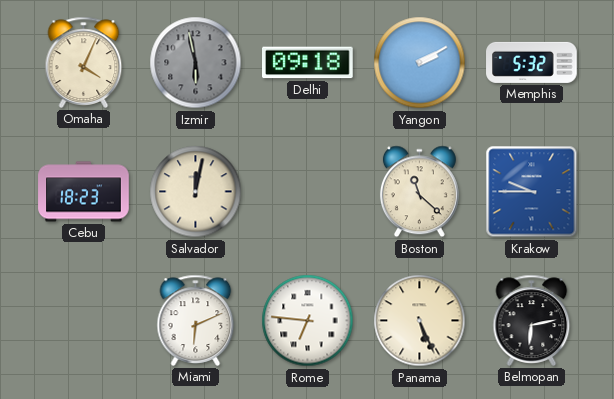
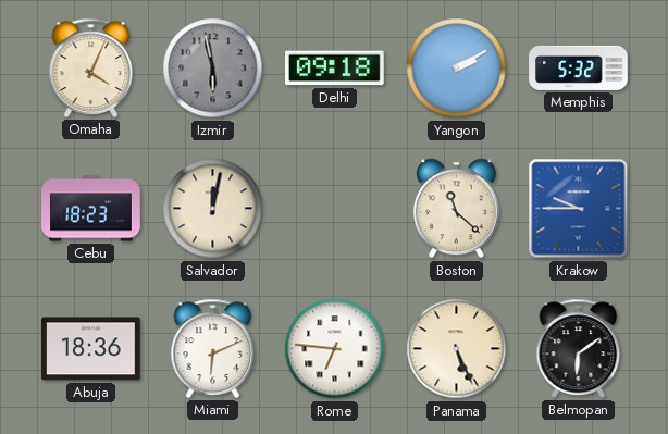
Abuja: none -> 18:36 (91, 349)
Belmopan: 6:13 -> 6:09 (579, 348)
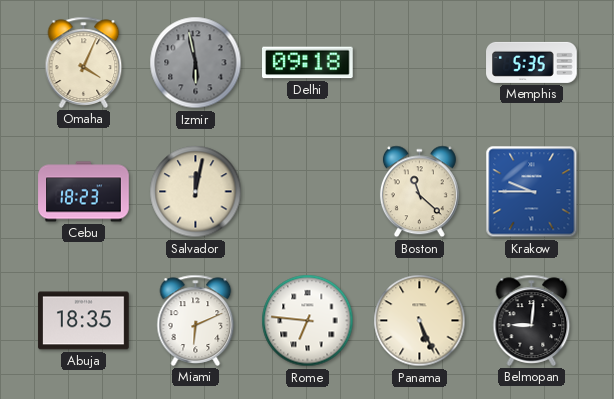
Yangon: 2:10 -> none (457, 69)
Memphis: 5:32 -> 5:35 (532, 62)
Abuja: 18:36 -> 18:35 (84, 321)
Belmopan: 6:09 -> 9:01 (532, 320)
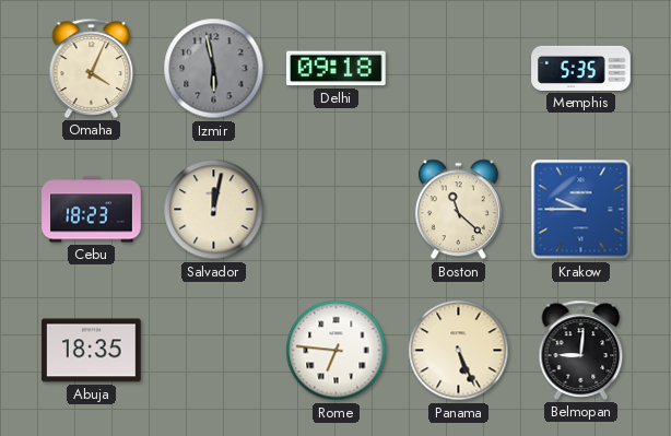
Miami: 6:11 -> none (196, 320)
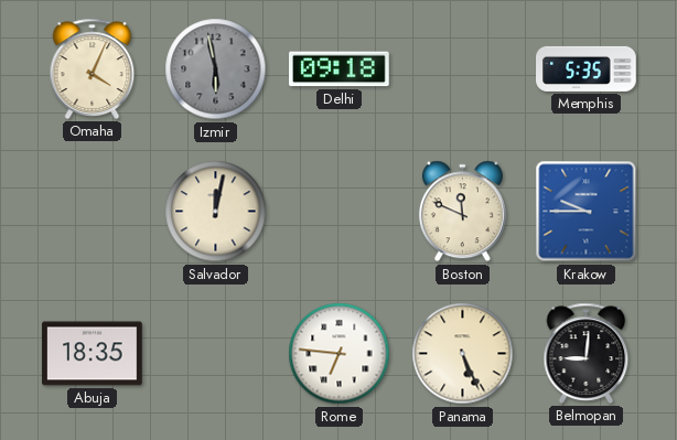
Cebu: 18:23 -> none (92, 210)
Boston: 11:22 -> 11:49 (462, 212)
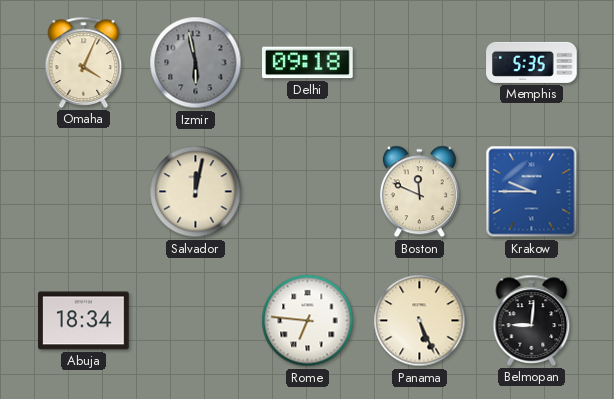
Abuja: 18:35 -> 18:34 (84, 321)
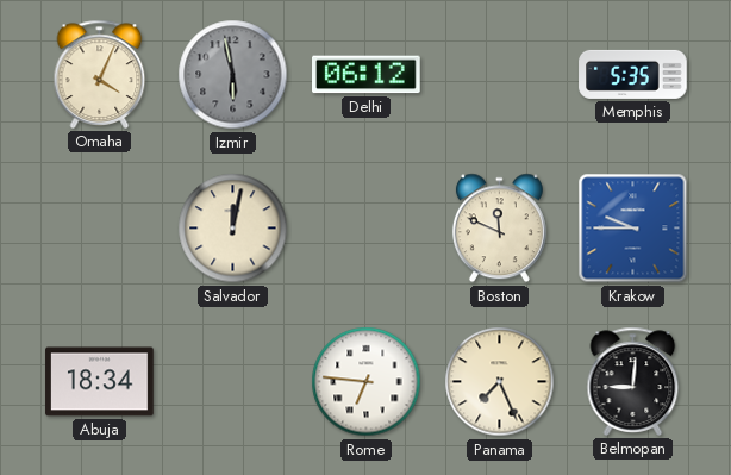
Delhi: 09:18 -> 06:12 (367, 75)
Panama: 5:26 -> 7:26 (500, 382)
